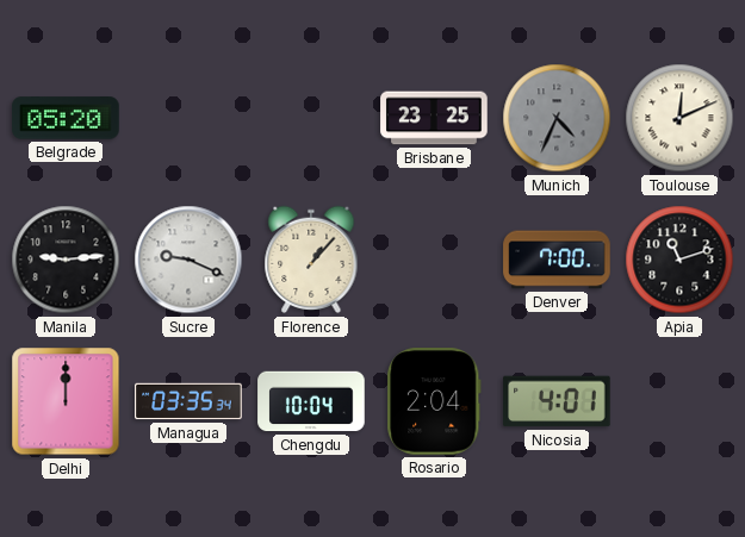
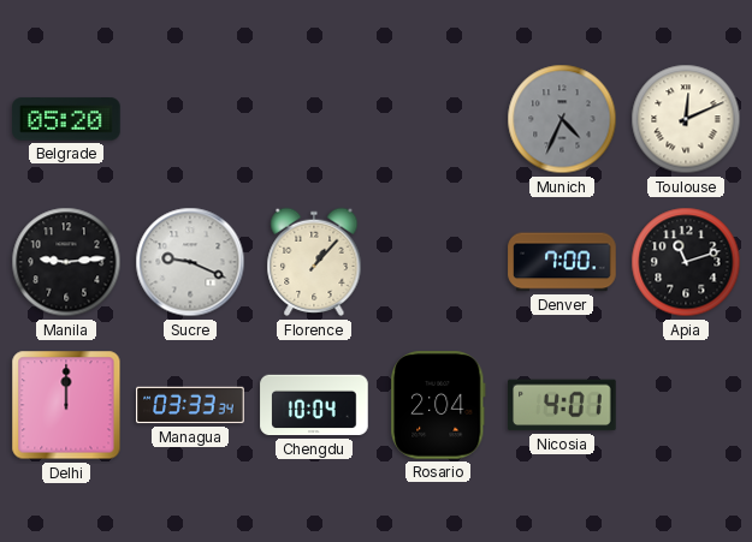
Brisbane: 23:25 -> none (434, 118)
Managua: 03:35 -> 03:33 (190, 405)
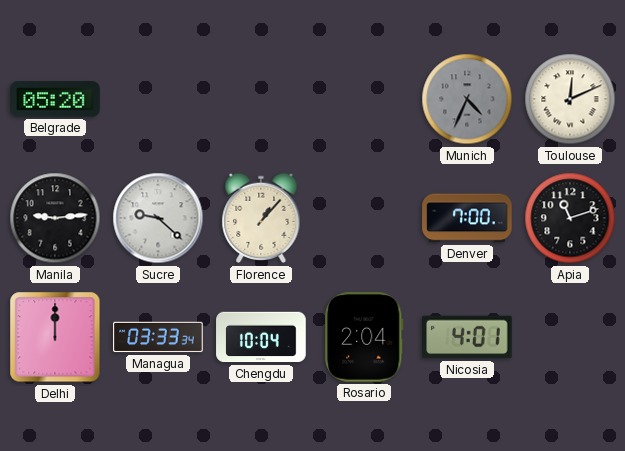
Sucre: 9:19 -> 9:22 (158, 218)
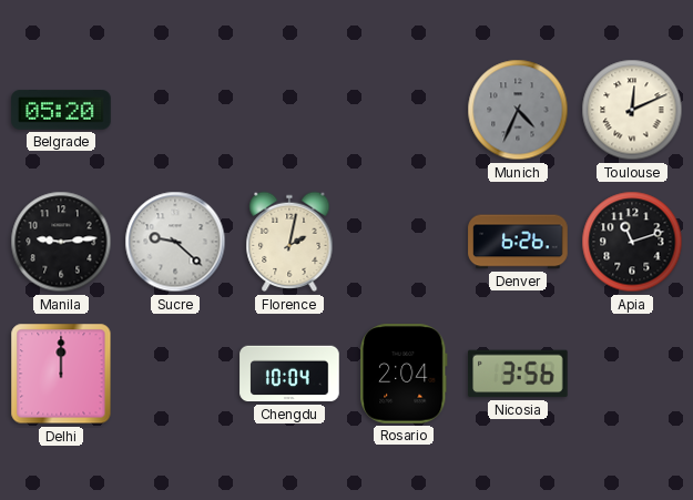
Florence: 1:07 -> 2:02 (289, 242)
Denver: 7:00 -> 6:26 (518, 242)
Managua: 03:33 -> none (158, 337)
Nicosia: 4:01 -> 3:56 (518, 374)
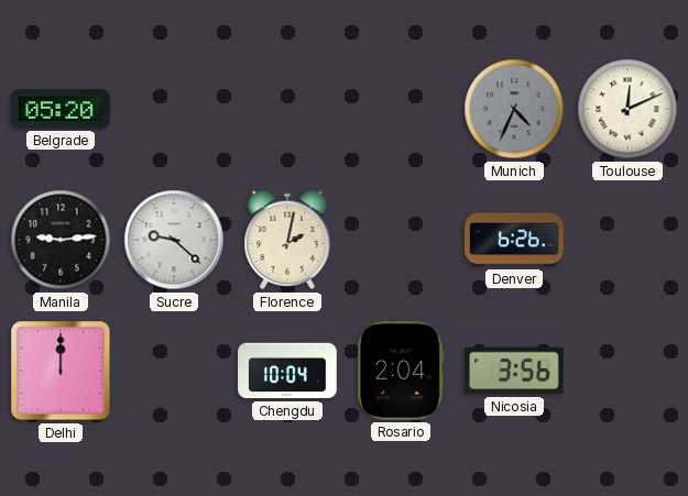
Apia: 11:12 -> none (632, 242)
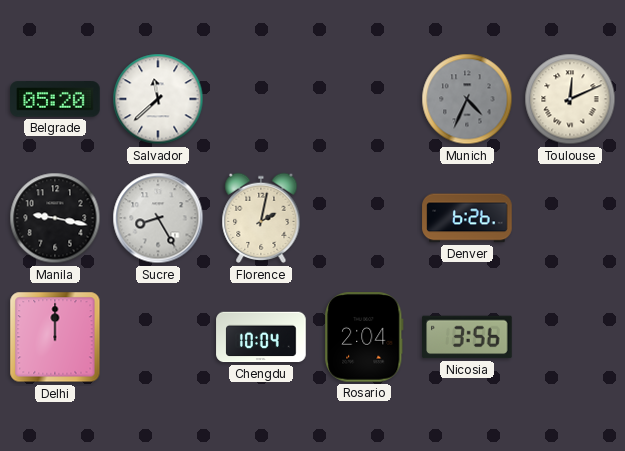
Salvador: none -> 11:38 (158, 99)
Manila: 9:14 -> 9:17 (55, 218)
Sucre: 9:22 -> 8:25 (158, 218)
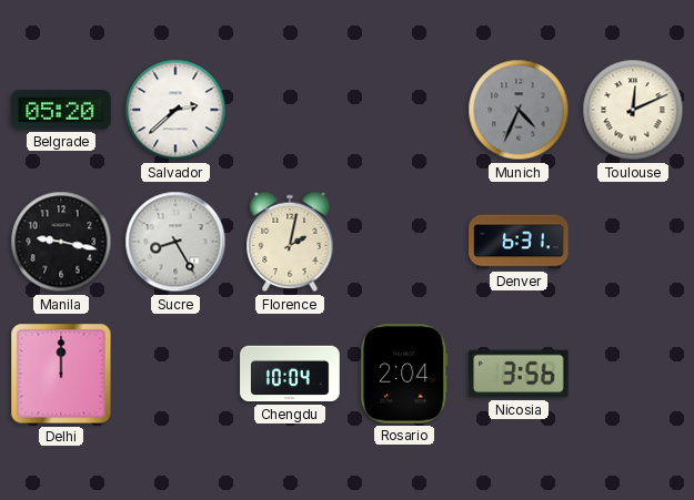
Salvador: 11:38 -> 2:38 (175, 110)
Denver: 6:26 -> 6:31 (519, 242)
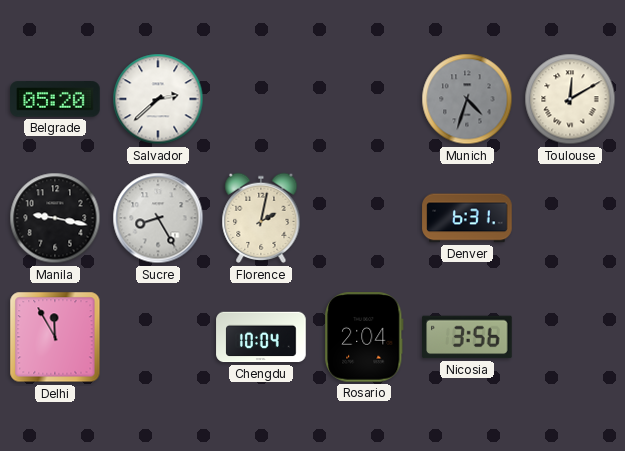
Munich: 4:34 -> 4:33 (467, 99)
Toulouse: 12:11 -> 12:10 (570, 99)
Delhi: 12:00 -> 11:55 (55, 337)
